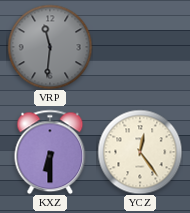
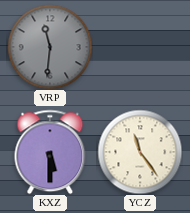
KXZ: 6:30 -> 5:30 (50, 152)
YCZ: 12:24 -> 11:24 (140, 152)
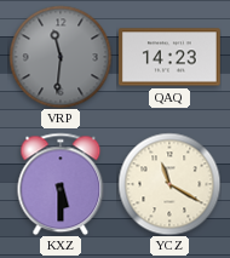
QAQ: none -> 14:23 (171, 57)
YCZ: 11:24 -> 11:20 (169, 184)
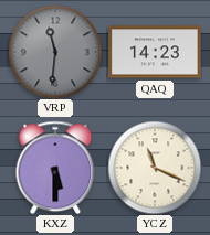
YCZ: 11:20 -> 11:19 (155, 168)
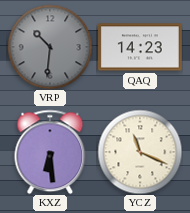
VRP: 11:31 -> 10:31 (50, 47)
KXZ: 5:30 -> 6:29 (50, 152)
